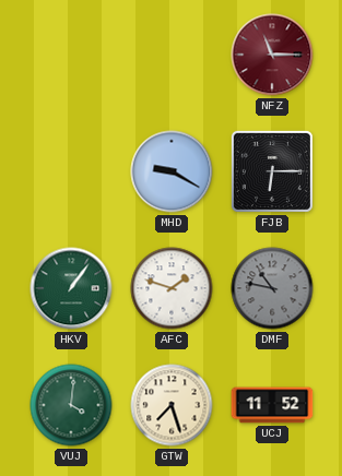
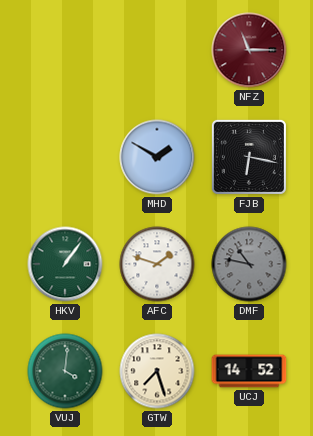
MHD: 9:20 -> 1:50 (157, 157)
FJB: 6:15 -> 6:17 (249, 157)
UCJ: 11:52 -> 14:52 (249, 371)
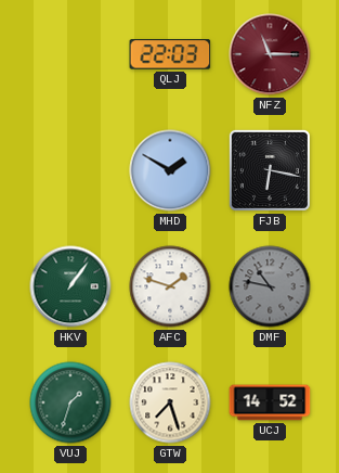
QLJ: none -> 22:03 (170, 54)
VUJ: 4:01 -> 1:33 (70, 402)
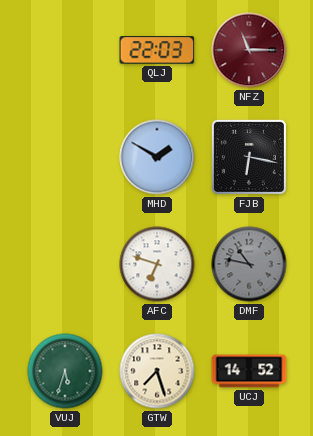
HKV: 1:06 -> none (70, 286)
AFC: 1:48 -> 6:48 (157, 264)
VUJ: 1:33 -> 5:33 (65, 371)
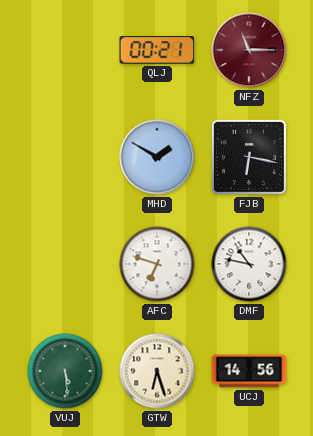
QLJ: 22:03 -> 00:21 (157, 50)
DMF dial: grey -> white (249, 264)
VUJ: 5:33 -> 5:29 (65, 371)
GTW: 7:27 -> 6:27 (157, 371)
UCJ: 14:52 -> 14:56 (249, 371)
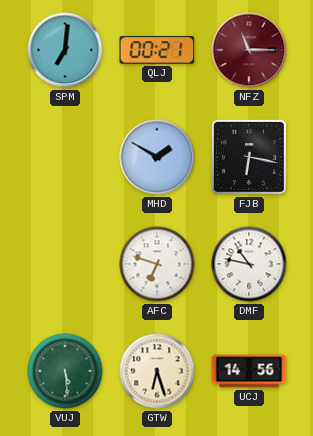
SPM: none -> 7:01 (65, 50)
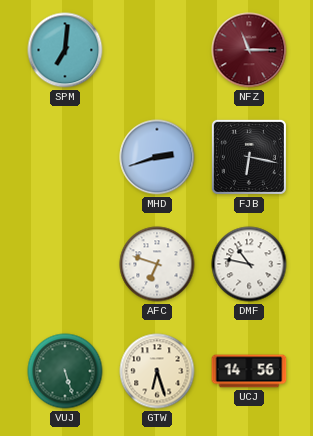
QLJ: 00:21 -> none (157, 50)
MHD: 1:50 -> 2:42 (157, 157)
VUJ: 5:29 -> 5:27 (65, 371)
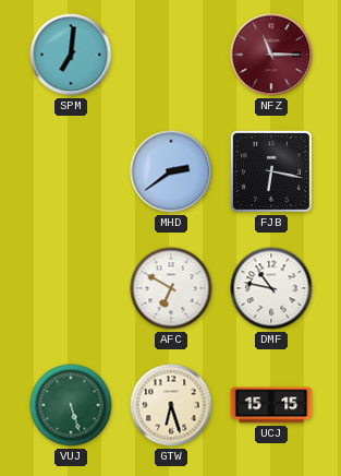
MHD: 2:42 -> 2:39 (171, 171)
AFC: 6:48 -> 6:50 (171, 288)
UCJ: 14:56 -> 15:15 (271, 405)
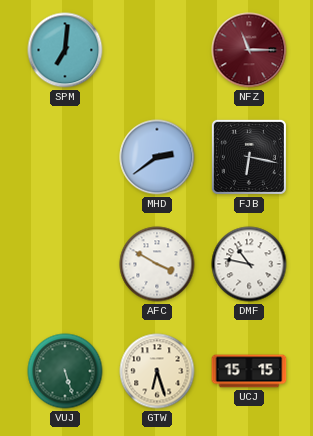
AFC: 6:50 -> 3:50 (157, 264)
